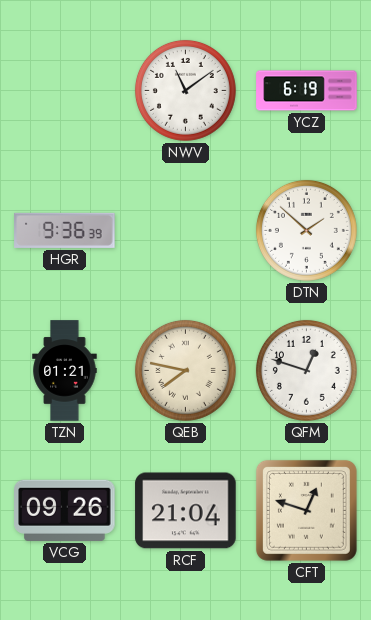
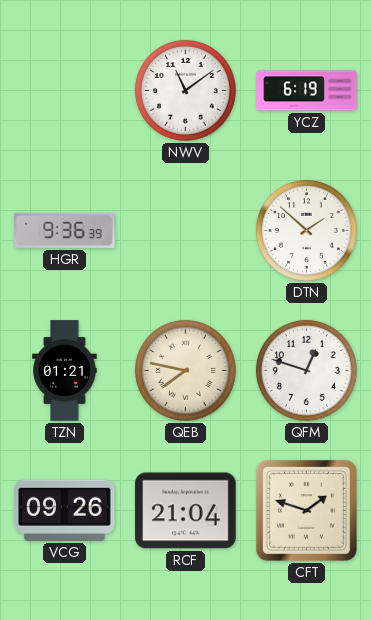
CFT: 12:48 -> 1:48 (306, 510)
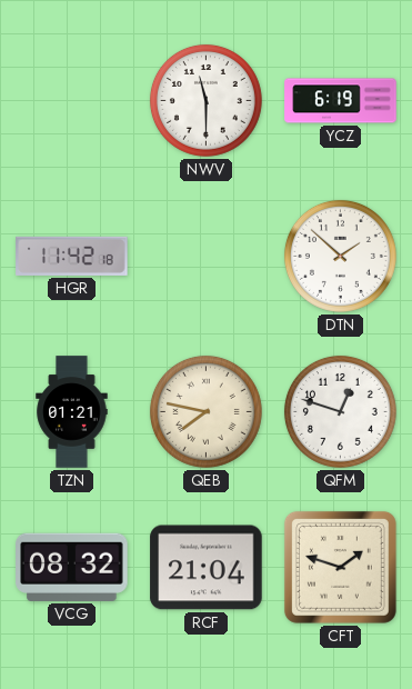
NWV: 11:09 -> 11:30 (205, 100)
HGR: 9:36 -> 11:42 (72, 256)
VCG: 09:26 -> 08:32 (72, 567)
